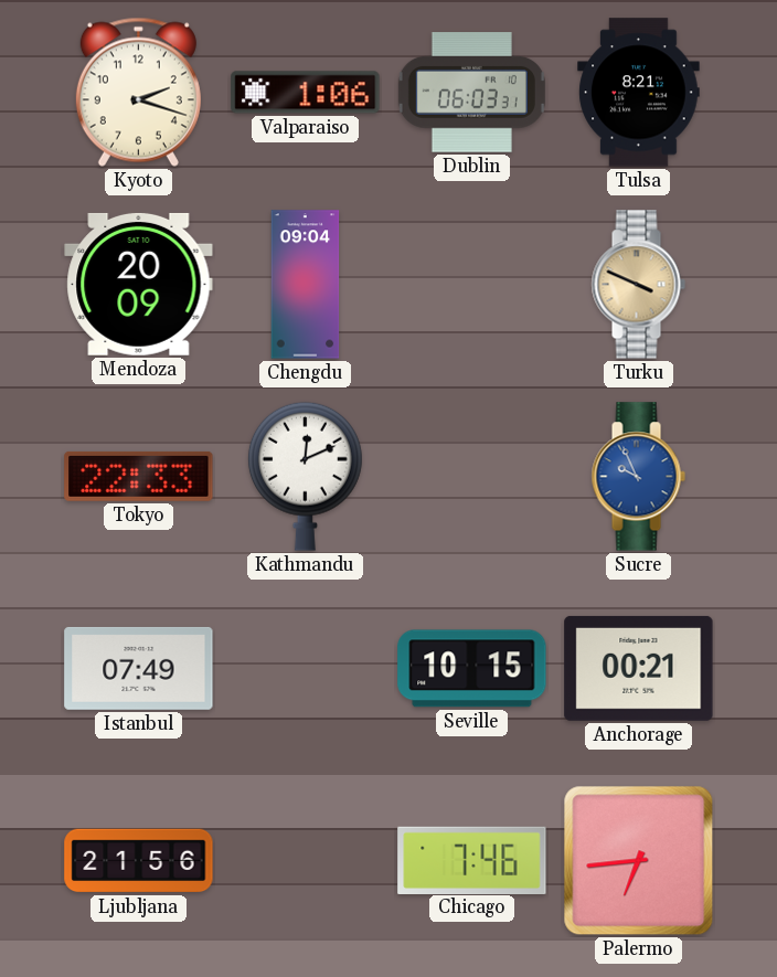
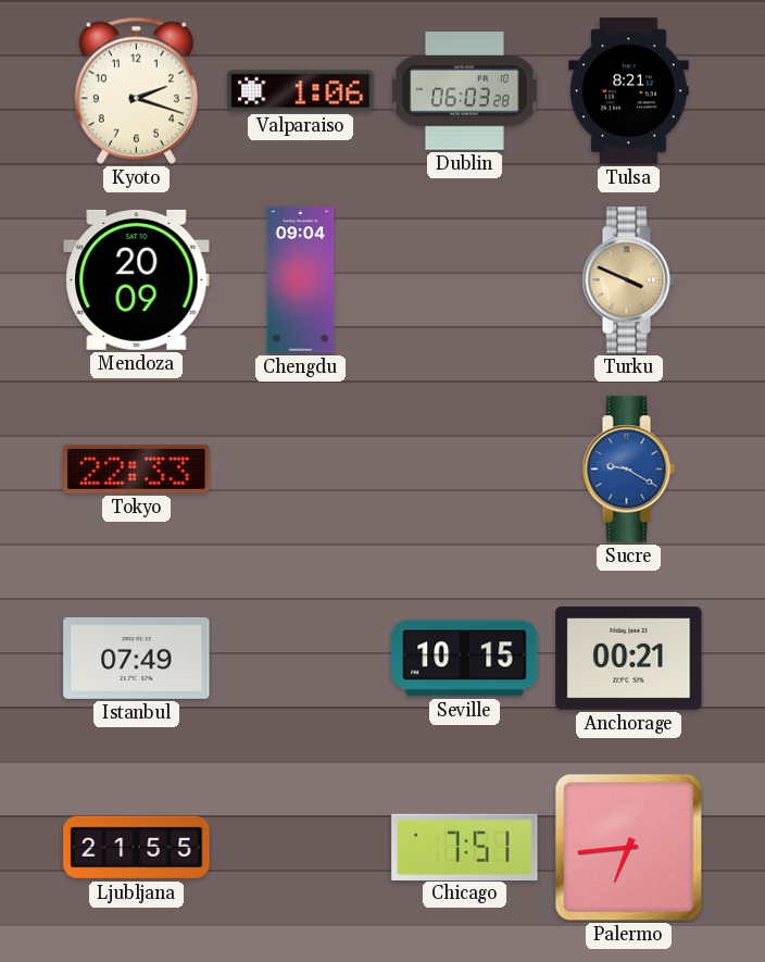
Dublin: 06:03:31 -> 06:03:28 (464, 91)
Kathmandu: 12:11 -> none (305, 476)
Sucre: 9:56 -> 9:20 (628, 470)
Ljubljana: 21:56 -> 21:55 (137, 848)
Chicago: 7:46 -> 7:51 (465, 847)
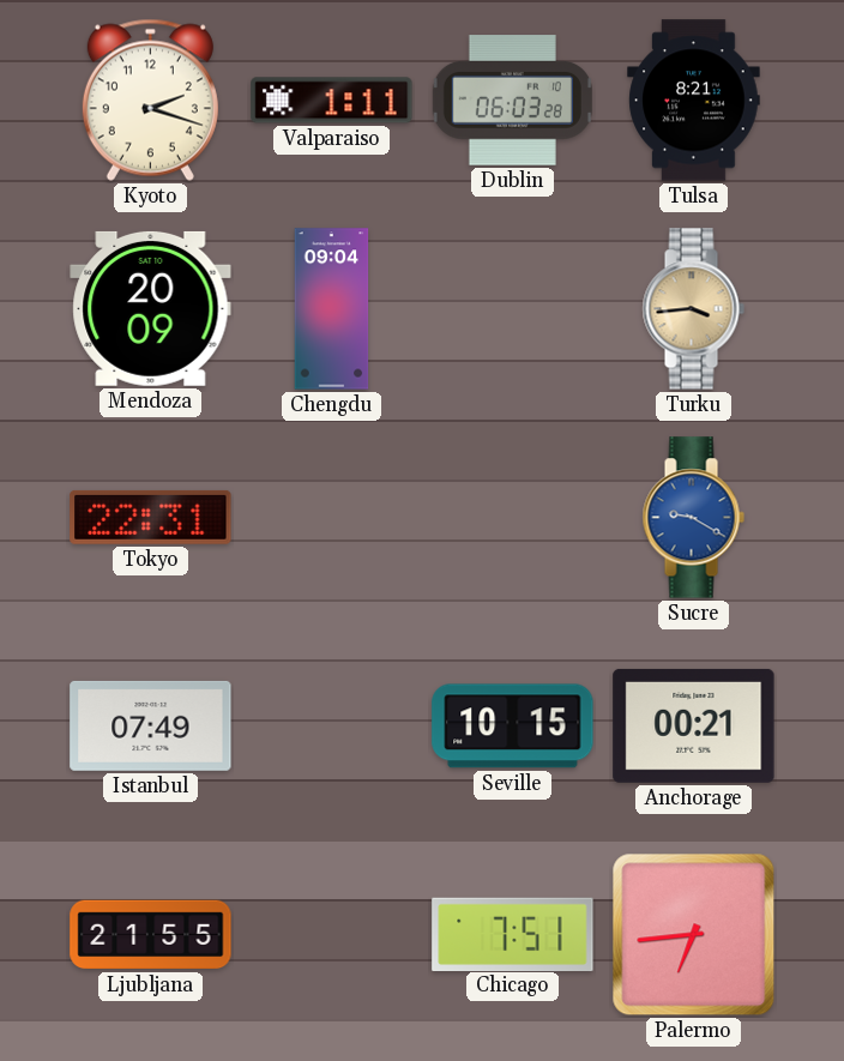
Valparaiso: 1:06 -> 1:11 (332, 101)
Turku: 3:49 -> 3:44 (693, 309)
Tokyo: 22:33 -> 22:31 (151, 517)
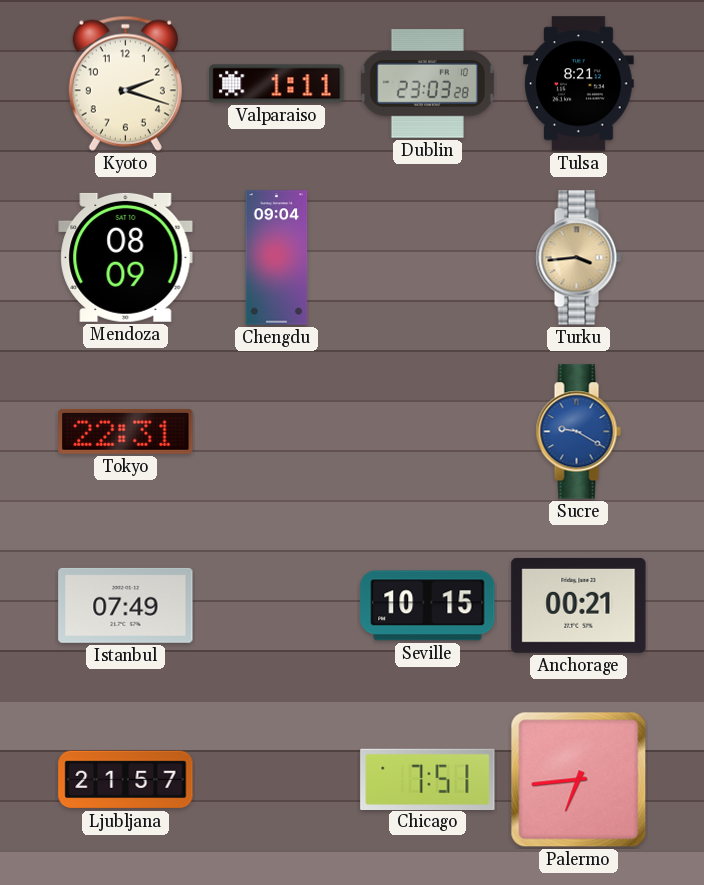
Dublin: 06:03 -> 23:03 (427, 84)
Mendoza: 20:09 -> 08:09 (126, 257)
Ljubljana: 21:55 -> 21:57 (126, 780)
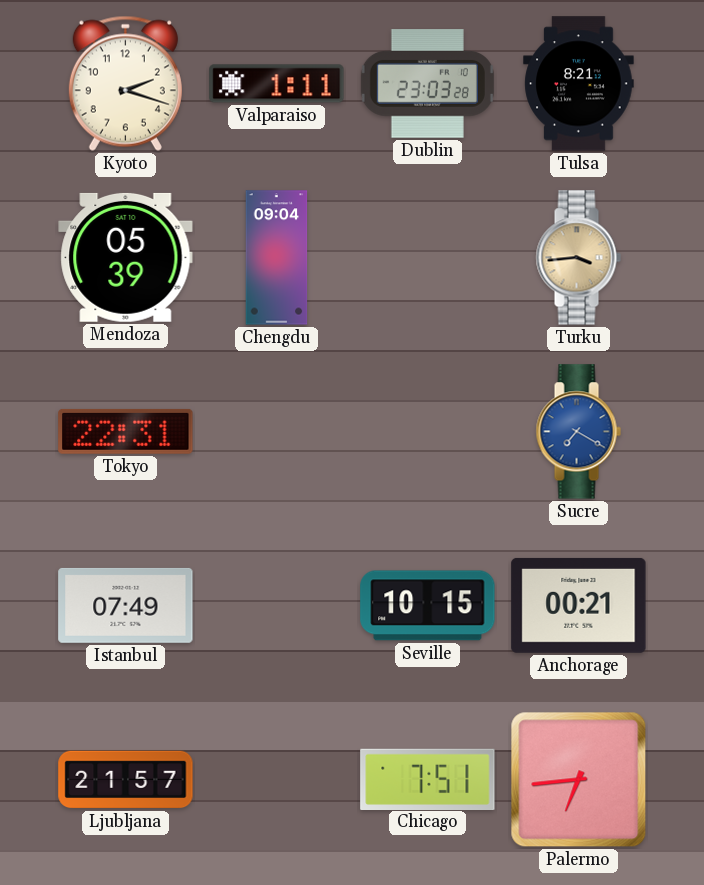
Mendoza: 08:09 -> 05:39 (126, 257)
Sucre: 9:20 -> 7:20 (578, 432)
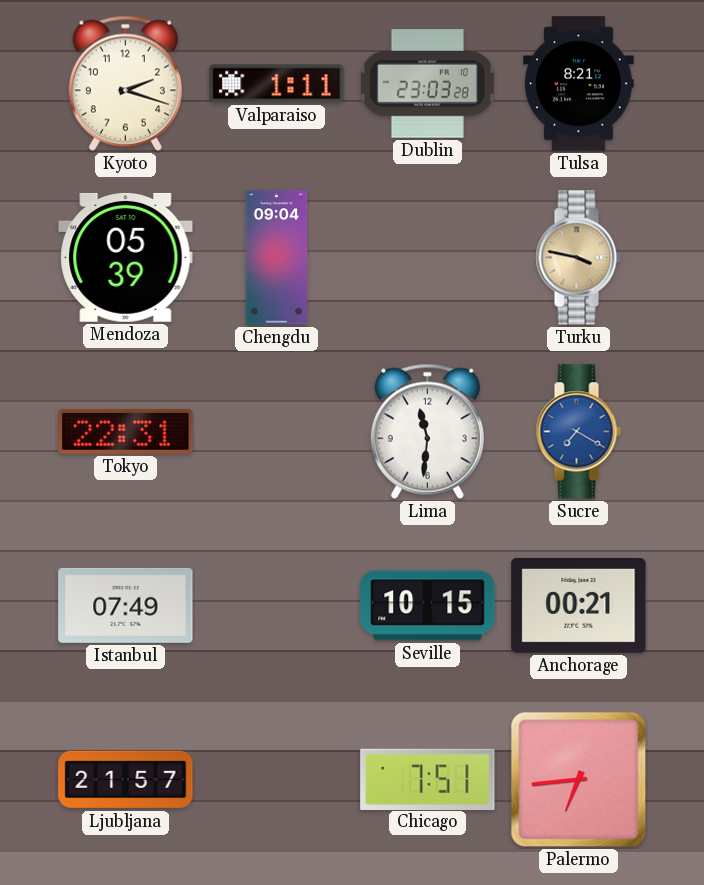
Turku: 3:44 -> 3:47 (578, 258)
Lima: none -> 11:31 (427, 431)
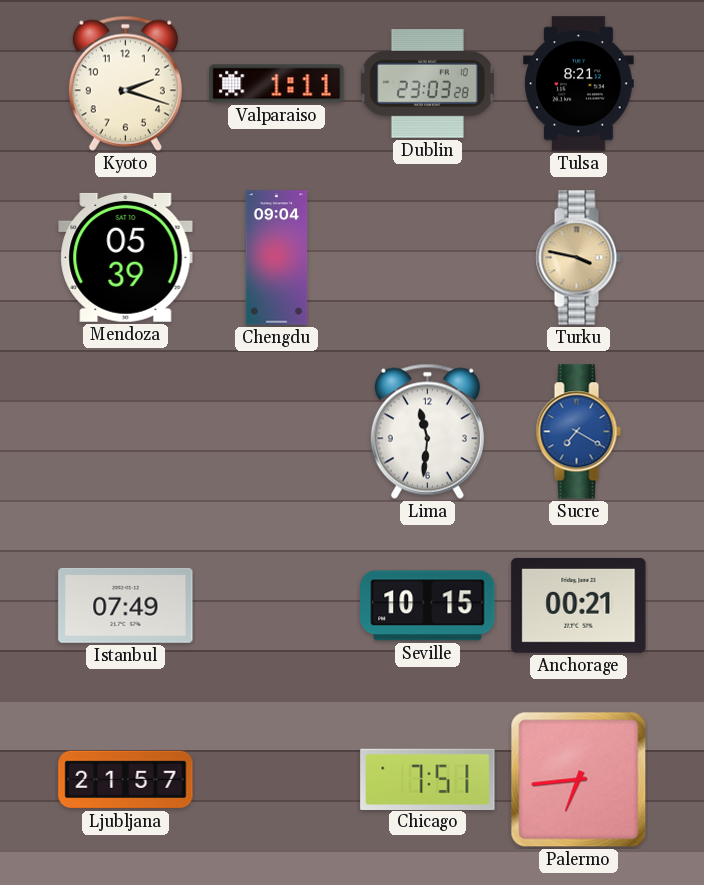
Tokyo: 22:31 -> none (126, 431)
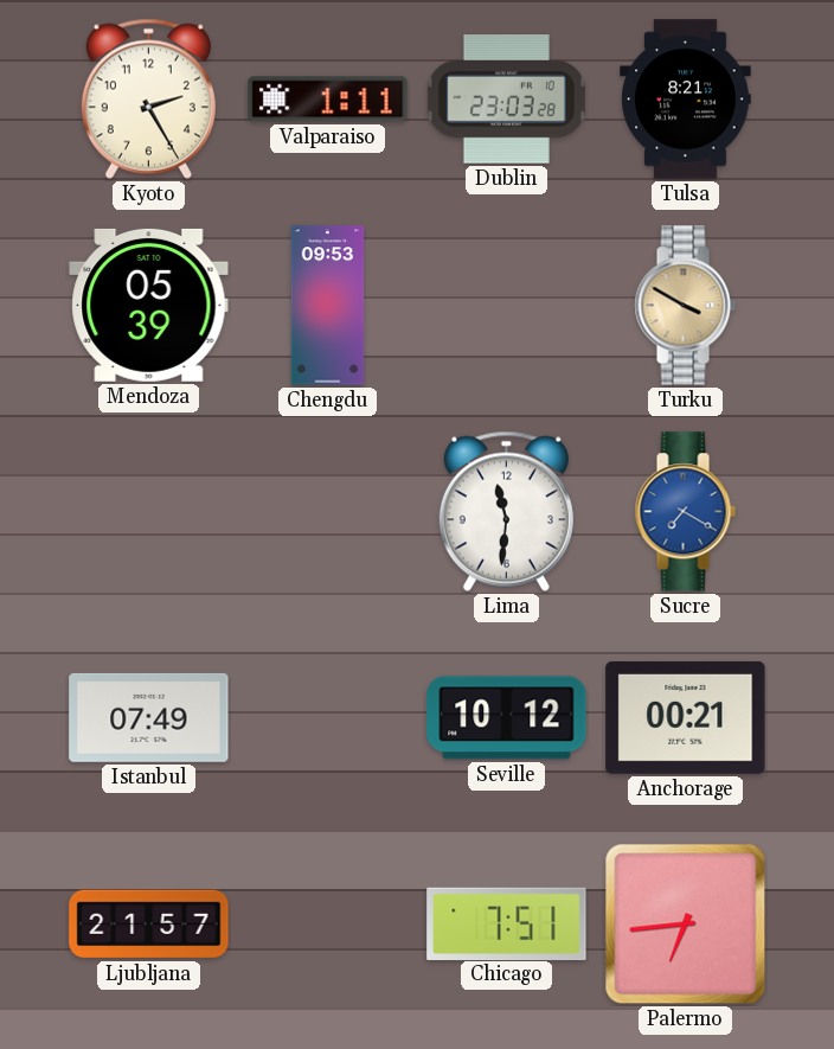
Kyoto: 2:18 -> 2:25 (148, 98)
Chengdu: 09:04 -> 09:53 (328, 306)
Turku: 3:47 -> 3:50 (685, 306)
Seville: 10:15 -> 10:12 (507, 718)
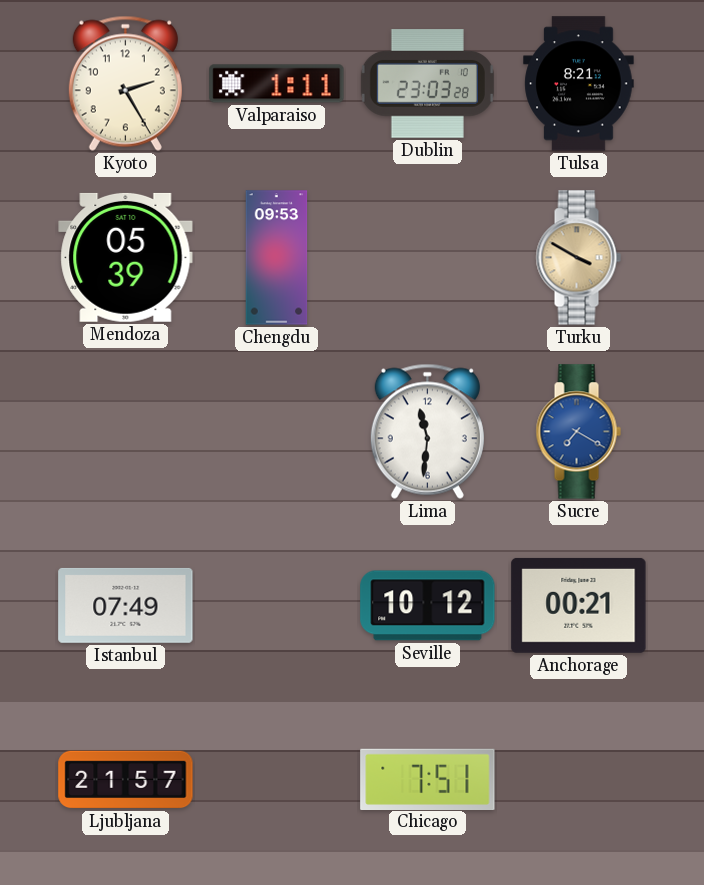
Palermo: 6:44 -> none (686, 925)
